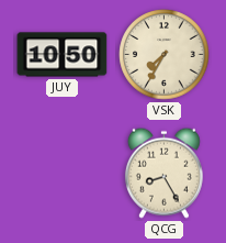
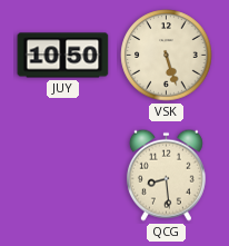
VSK: 7:35 -> 5:27 (167, 56)
QCG: 8:25 -> 8:29 (166, 175)
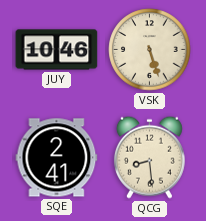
JUY: 10:50 -> 10:46 (57, 50)
SQE: none -> 2:41 (57, 158)
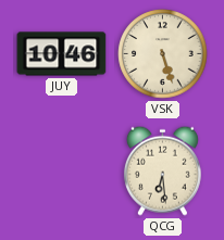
SQE: 2:41 -> none (57, 158)
QCG: 8:29 -> 6:29 (162, 170)
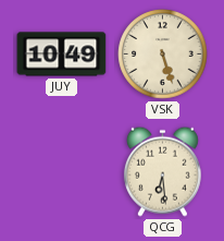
JUY: 10:46 -> 10:49 (62, 55)
